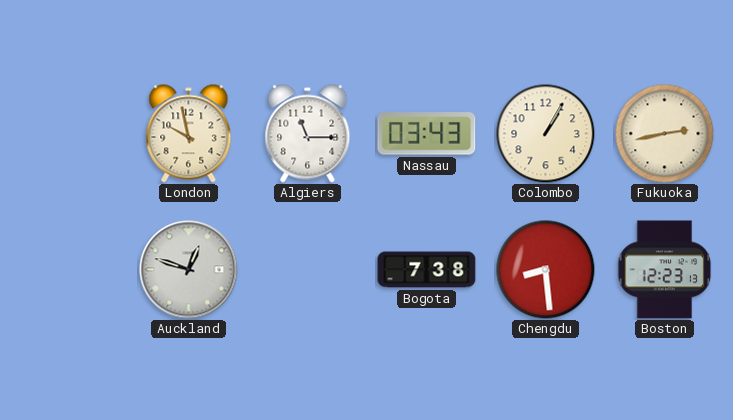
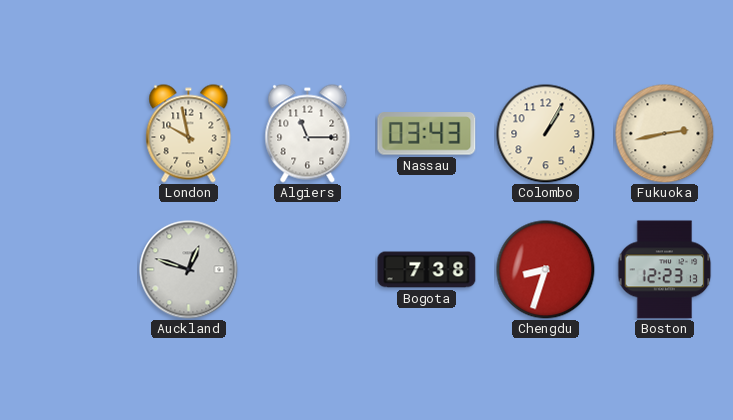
Chengdu: 8:29 -> 8:33 (546, 270)
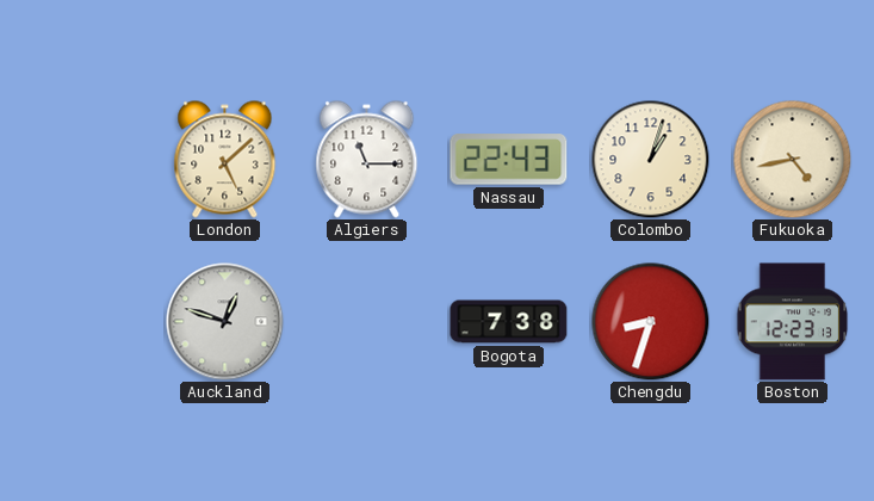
London: 9:58 -> 5:08 (225, 160)
Nassau: 03:43 -> 22:43 (509, 160)
Colombo: 1:05 -> 1:03 (651, 160)
Fukuoka: 2:43 -> 4:43 (793, 160)
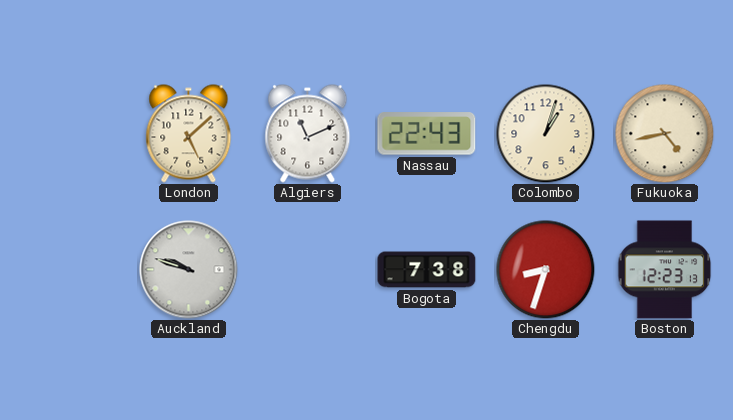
Algiers: 11:15 -> 11:11 (308, 134)
Auckland: 12:48 -> 9:48 (189, 270)
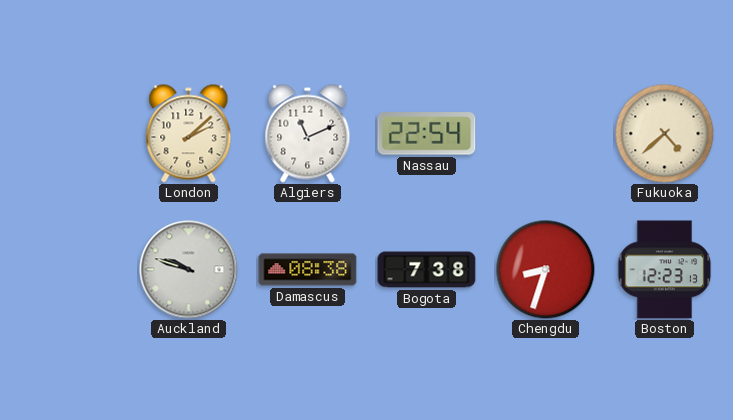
London: 5:08 -> 2:08 (189, 134)
Nassau: 22:43 -> 22:54 (427, 134)
Colombo: 1:03 -> none (546, 134)
Fukuoka: 4:43 -> 4:38 (665, 134)
Damascus: none -> 08:38 (308, 270)
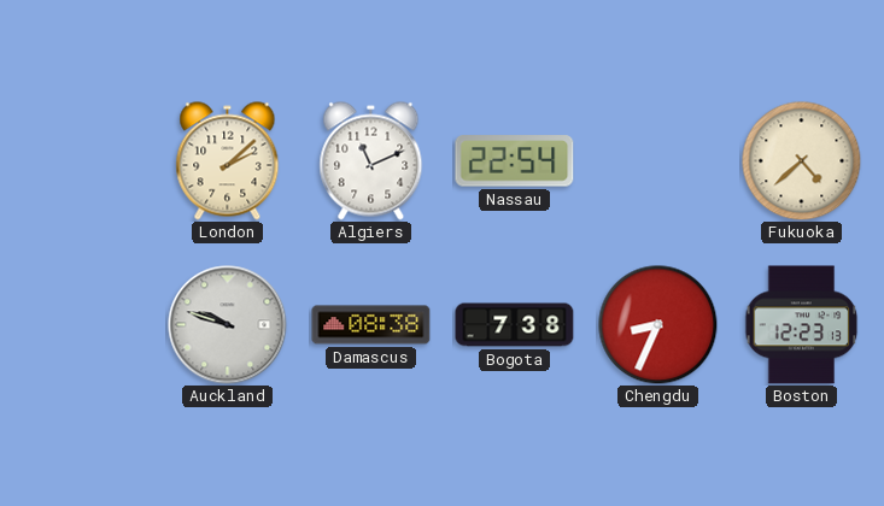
Chengdu: 8:33 -> 8:34 (658, 325)
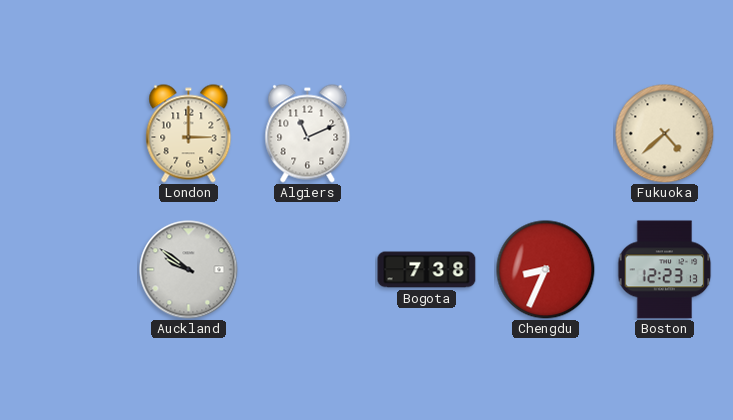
London: 2:08 -> 3:00 (189, 134)
Nassau: 22:54 -> none (515, 161)
Auckland: 9:48 -> 9:51 (189, 270)
Damascus: 08:38 -> none (371, 325)
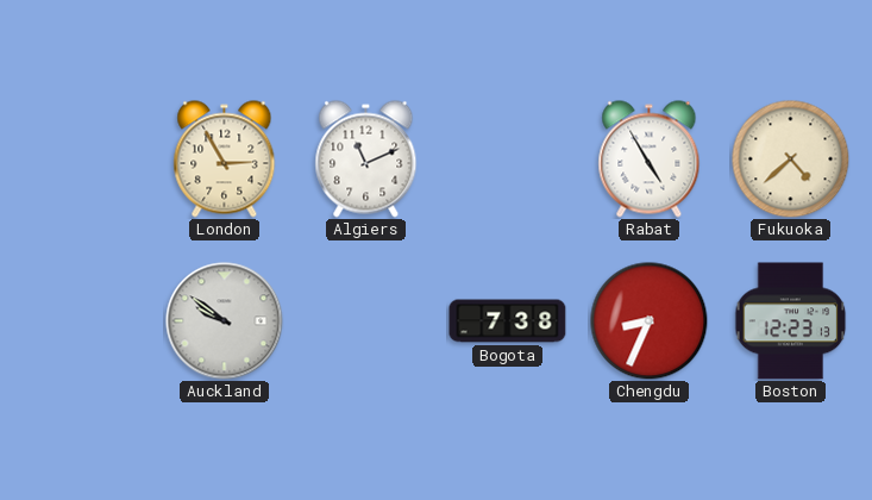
London: 3:00 -> 2:55 (225, 160)
Rabat: none -> 4:55 (650, 160)
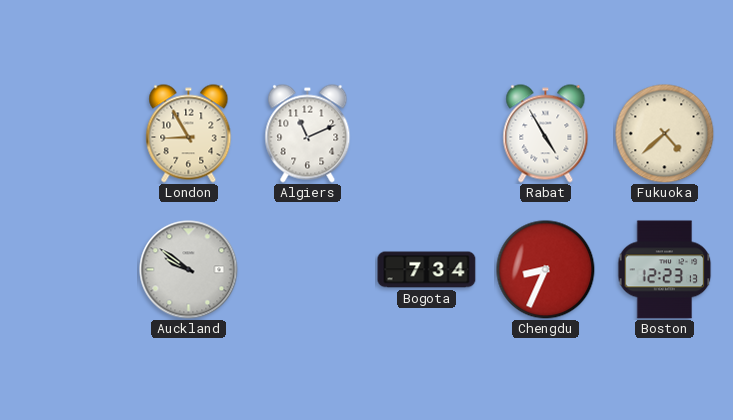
London: 2:55 -> 8:55 (189, 134)
Bogota: 7:38 -> 7:34 (427, 270)
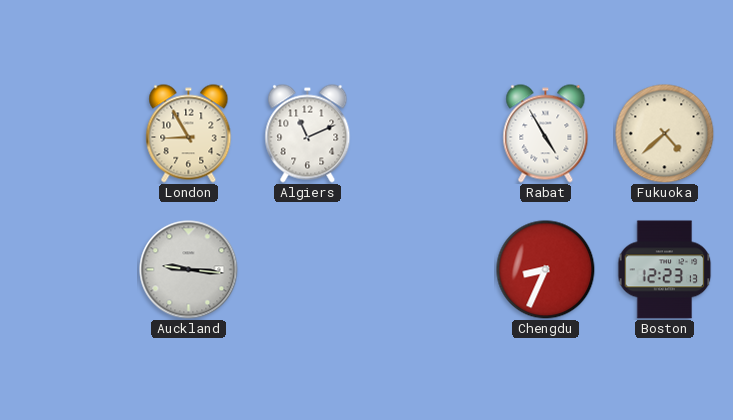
Auckland: 9:51 -> 9:16 (189, 270)
Bogota: 7:34 -> none (427, 270)
